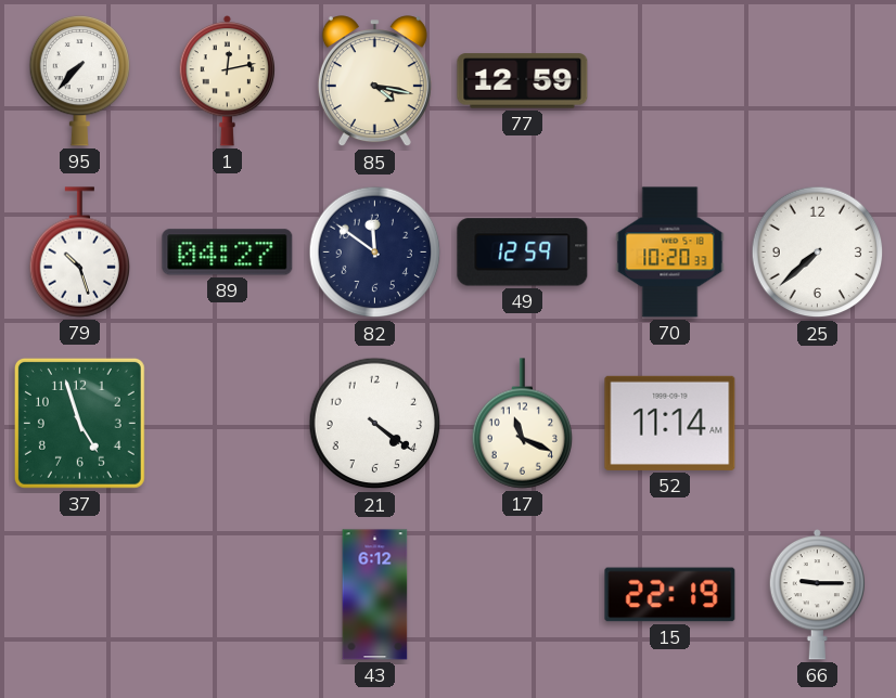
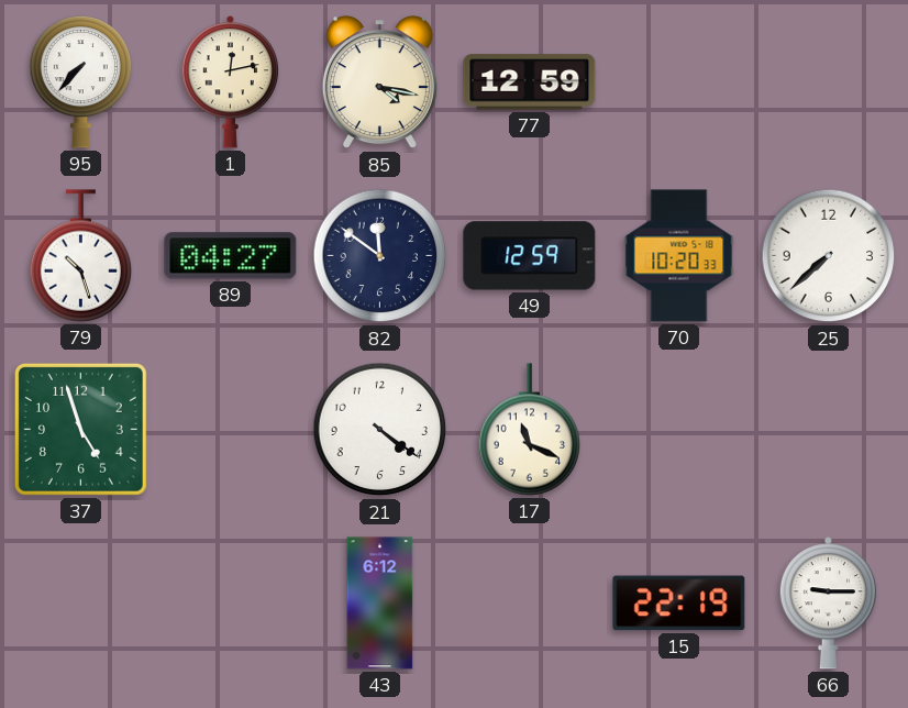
52: 11:14 -> none (670, 423)
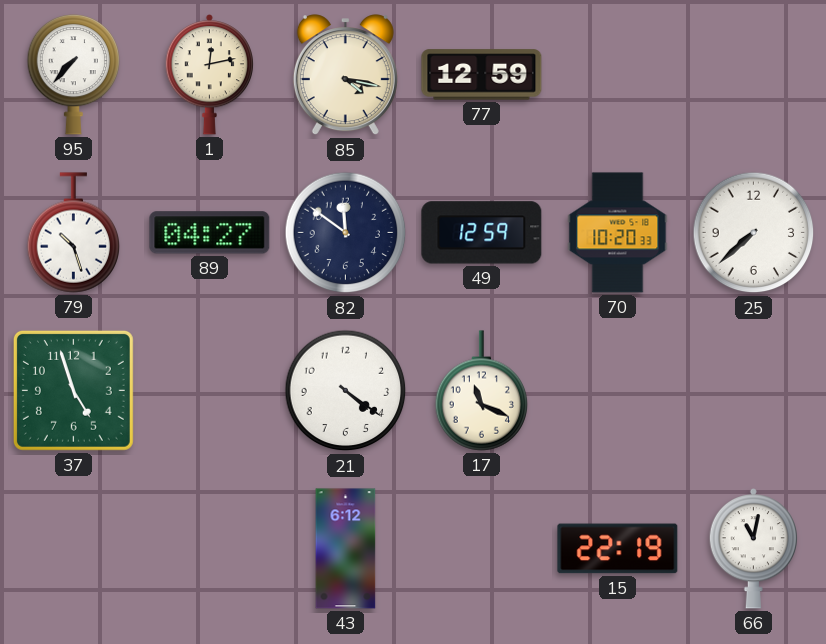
66: 9:15 -> 11:02 (753, 549)
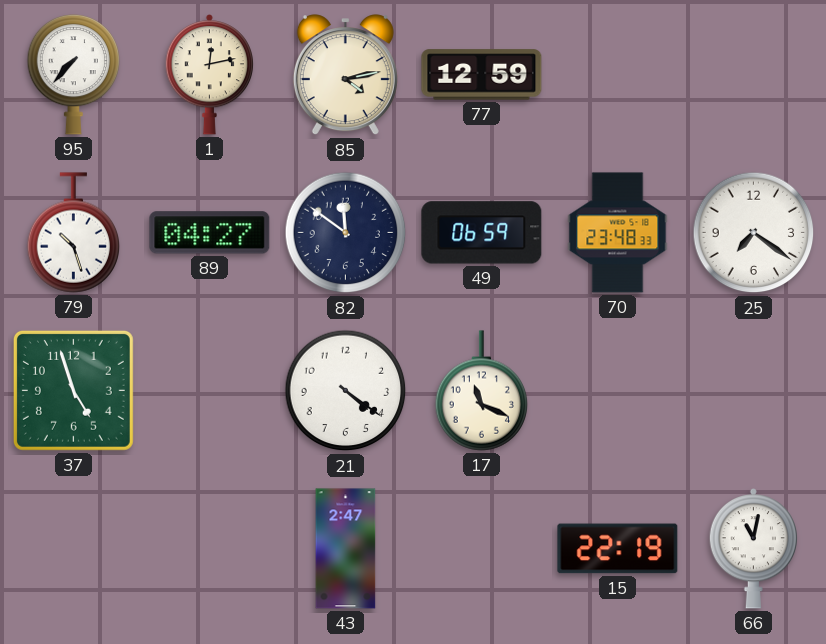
85: 4:17 -> 4:13 (345, 75)
49: 12:59 -> 06:59 (482, 233)
70: 10:20 -> 23:48 (618, 233)
25: 7:38 -> 7:21 (754, 233)
43: 6:12 -> 2:47 (346, 549)
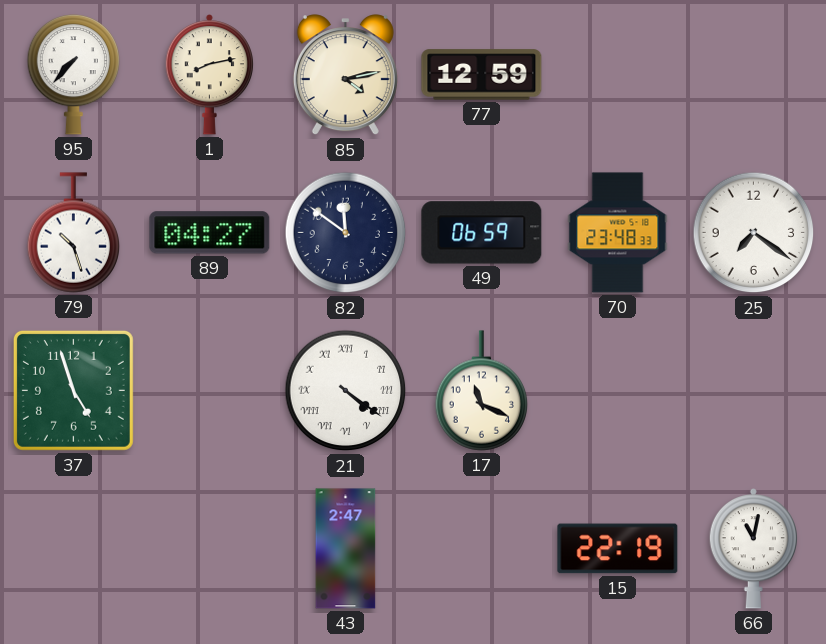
1: 12:13 -> 8:13 (209, 75)
21 numerals: Arabic -> Roman (346, 391)
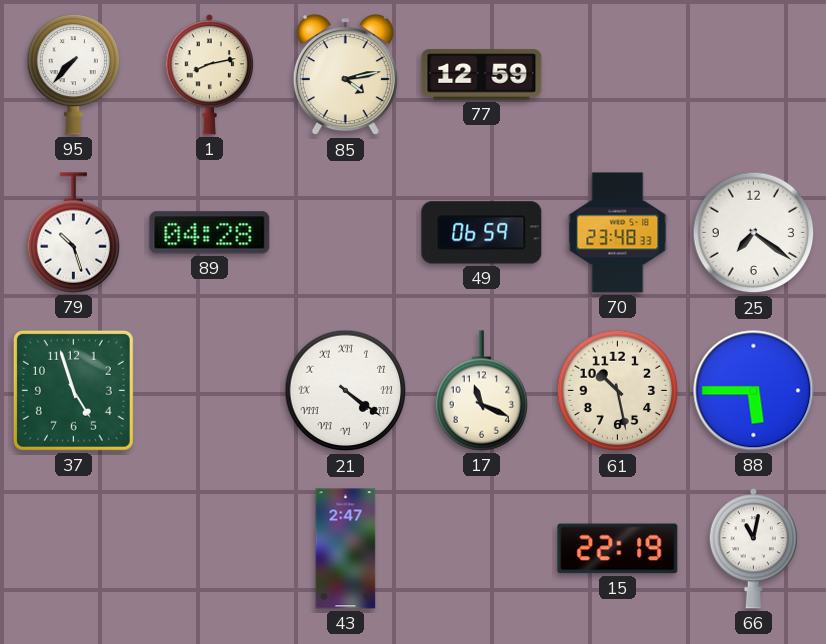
89: 04:27 -> 04:28 (210, 233)
82: 11:51 -> none (346, 233)
61: none -> 10:28 (618, 391)
88: none -> 5:45 (754, 391)
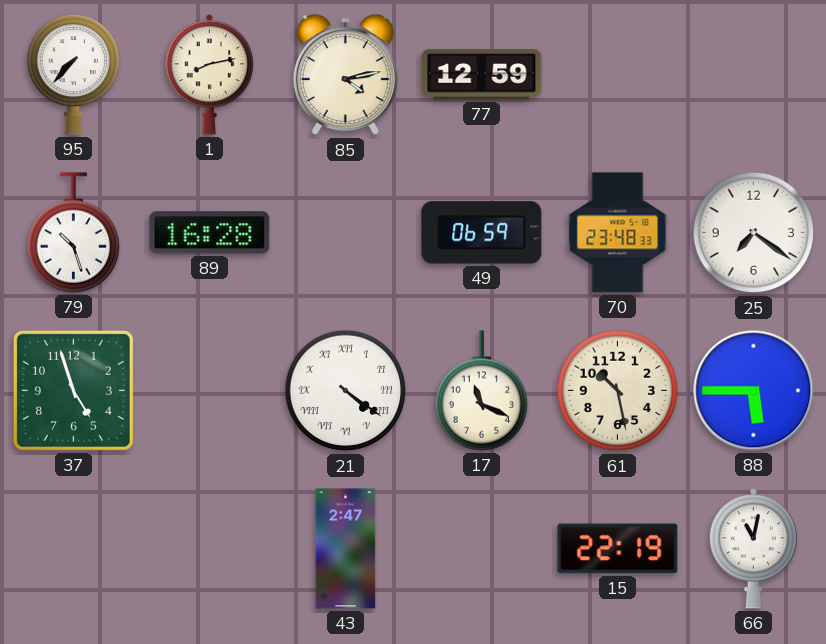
89: 04:28 -> 16:28 (210, 233)
